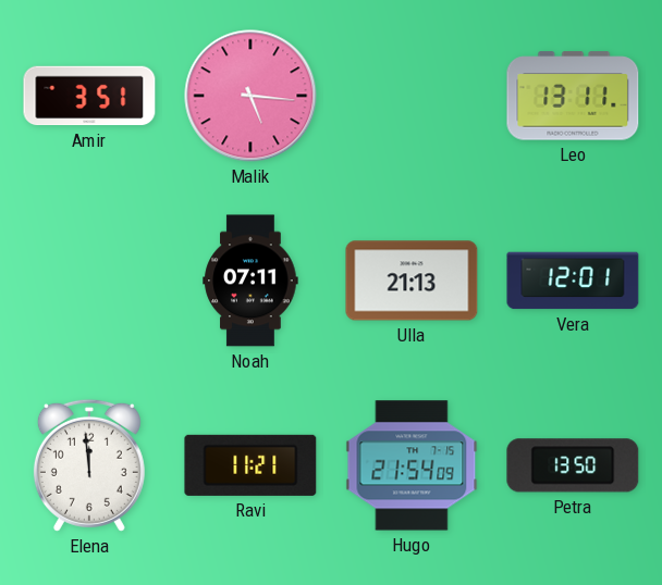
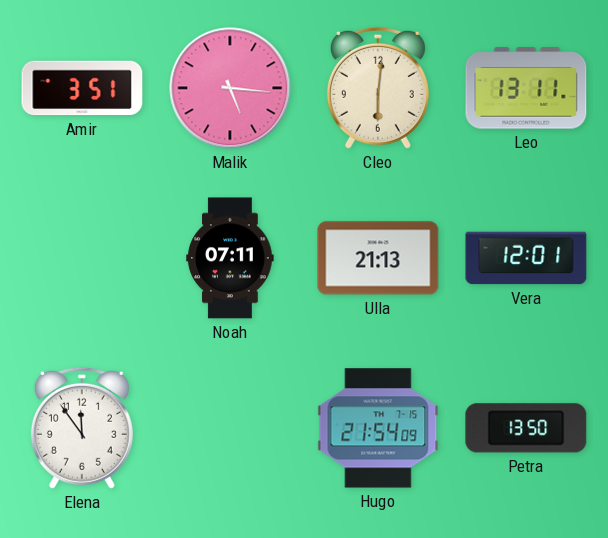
Cleo: none -> 6:01 (378, 88)
Elena: 11:59 -> 11:54 (82, 428)
Ravi: 11:21 -> none (250, 465)
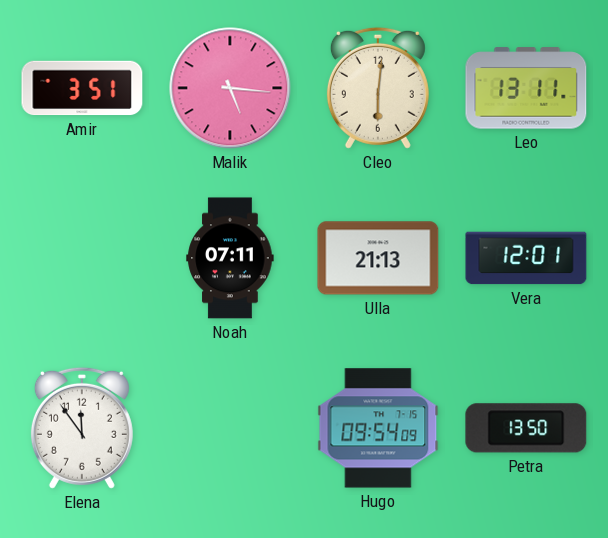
Hugo: 21:54 -> 09:54 (378, 428)
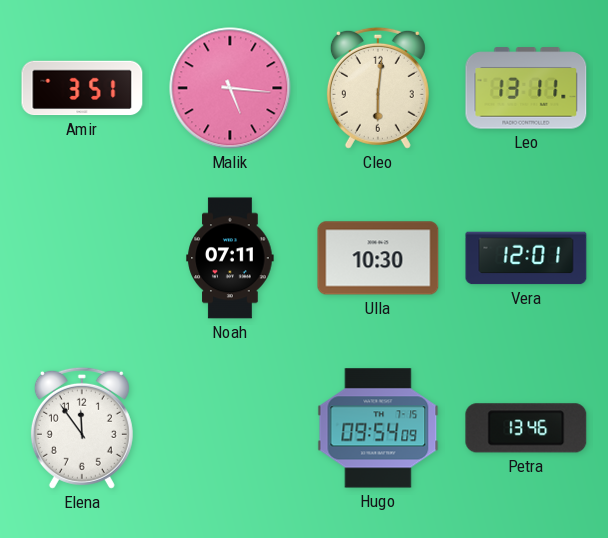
Ulla: 21:13 -> 10:30 (378, 258)
Petra: 13:50 -> 13:46 (526, 428)
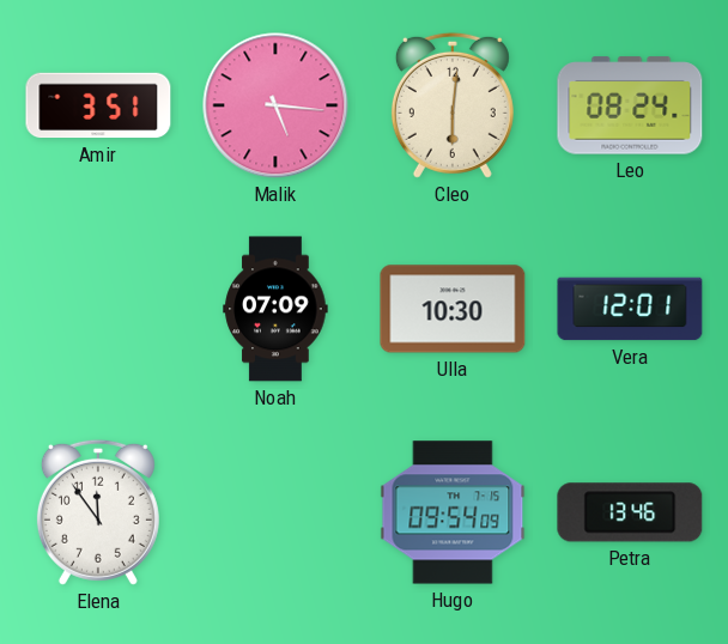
Leo: 13:11 -> 08:24 (630, 105)
Noah: 07:11 -> 07:09 (275, 309)
